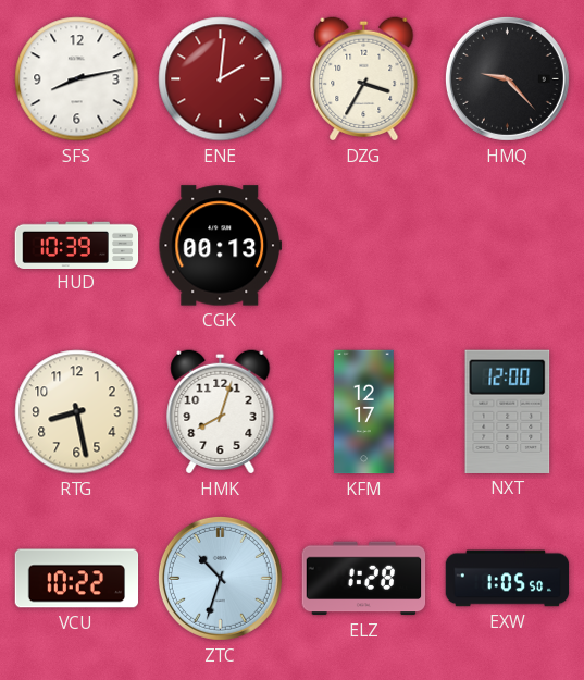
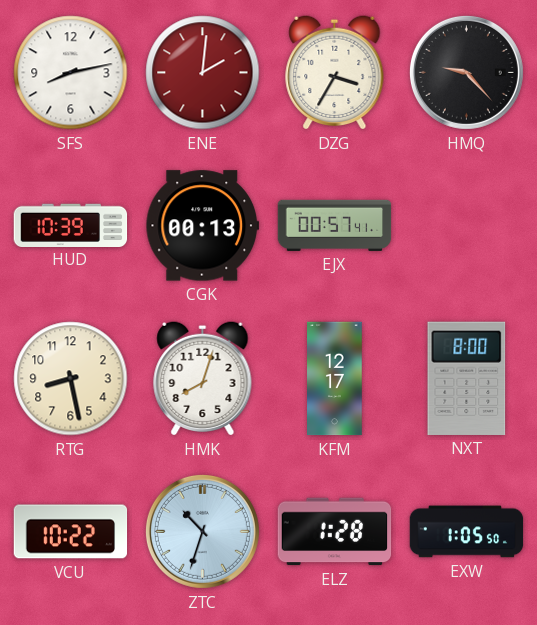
EJX: none -> 00:57 (335, 225)
NXT: 12:00 -> 8:00 (467, 378)
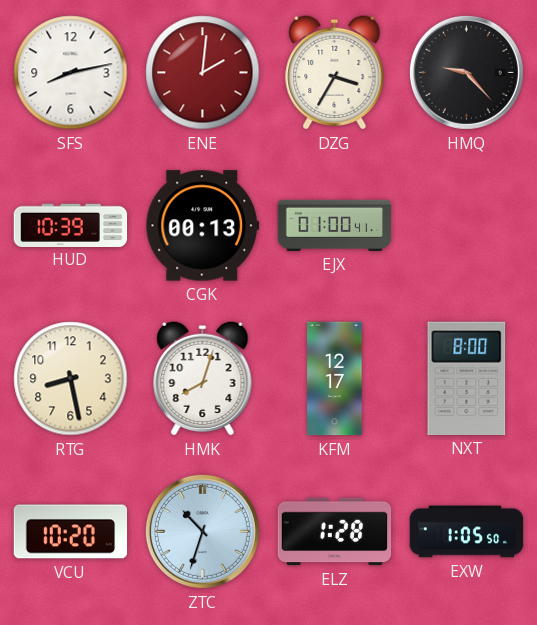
EJX: 00:57 -> 01:00 (335, 225)
VCU: 10:22 -> 10:20 (71, 532)
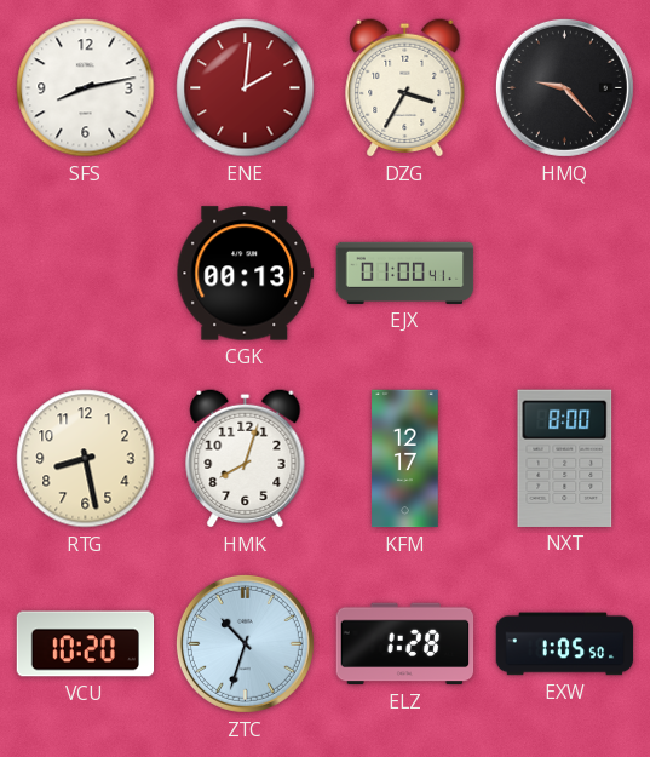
HUD: 10:39 -> none (71, 225)
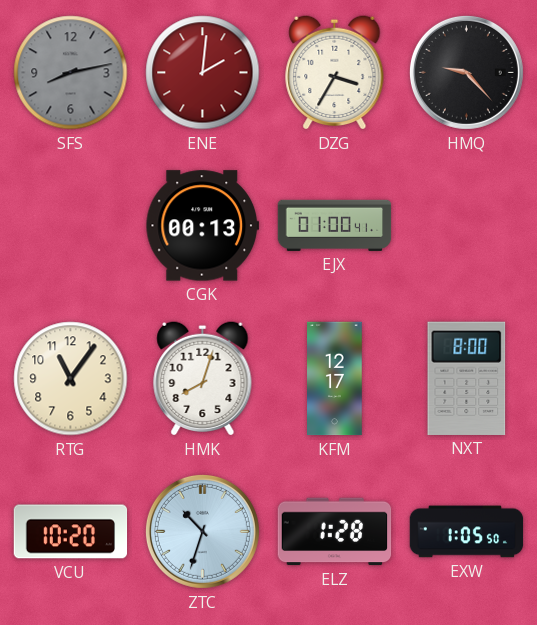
SFS dial: white -> grey (71, 73)
RTG: 8:28 -> 11:06 (71, 379)
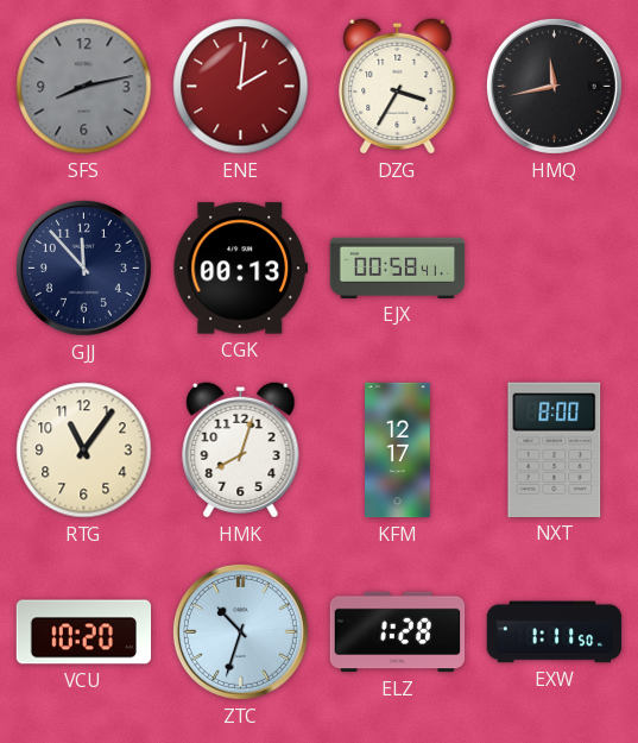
HMQ: 9:23 -> 11:43 (554, 86)
GJJ: none -> 11:53 (83, 267)
EJX: 01:00 -> 00:58 (398, 267)
EXW: 1:05 -> 1:11 (555, 632)
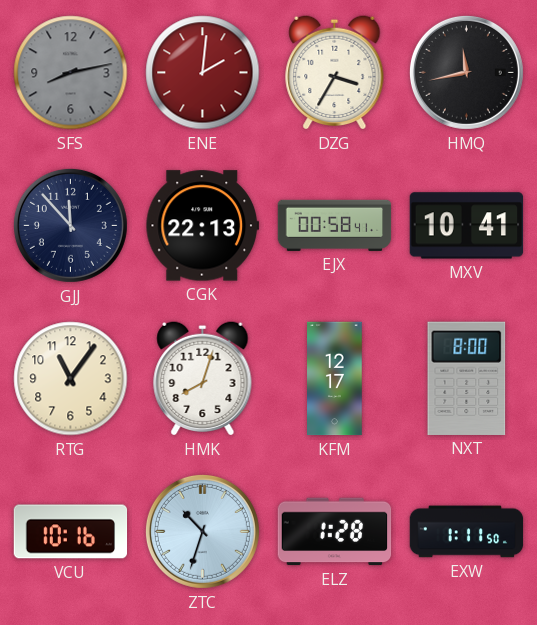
CGK: 00:13 -> 22:13 (203, 226)
MXV: none -> 10:41 (467, 226)
VCU: 10:20 -> 10:16 (71, 532)
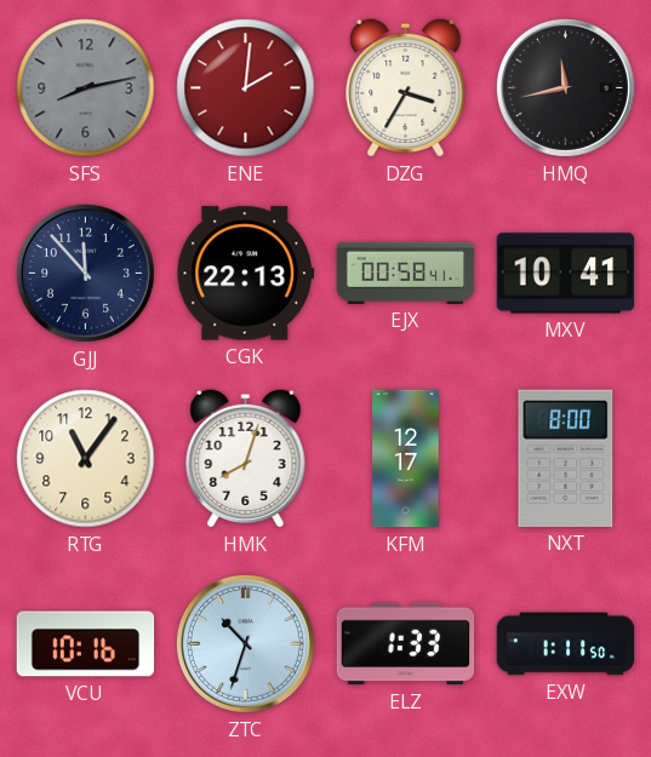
ELZ: 1:28 -> 1:33 (406, 644)
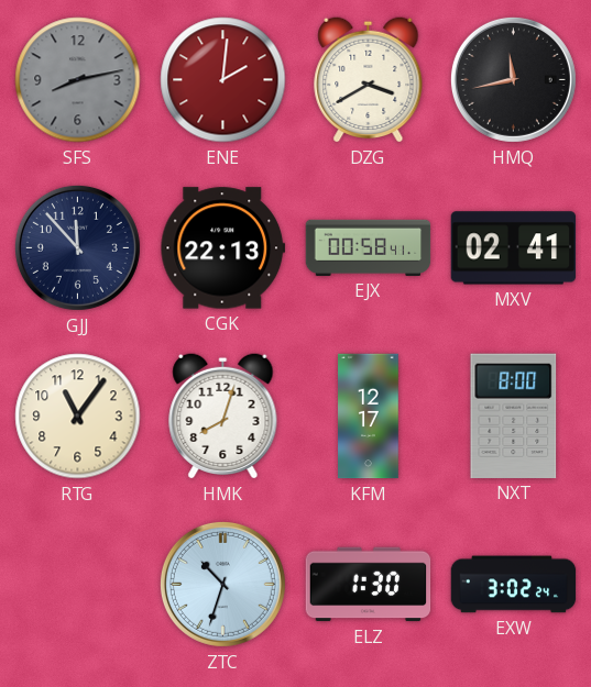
DZG: 3:35 -> 3:40 (369, 79)
MXV: 10:41 -> 02:41 (514, 248)
VCU: 10:16 -> none (86, 644)
ELZ: 1:33 -> 1:30 (369, 585)
EXW: 1:11 -> 3:02 (514, 585)
